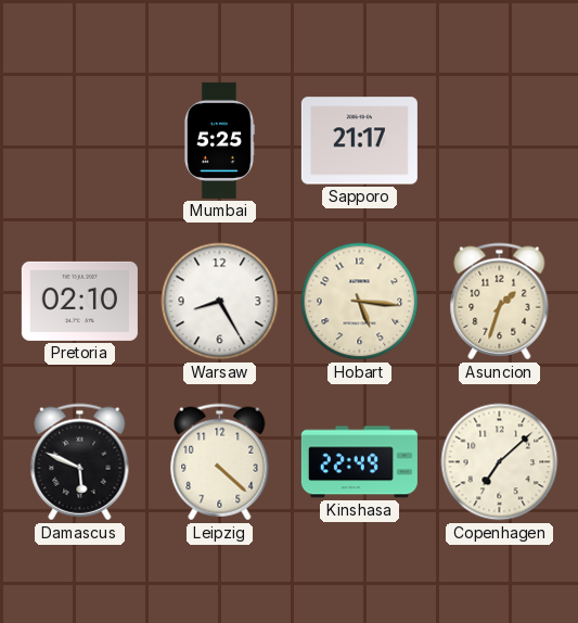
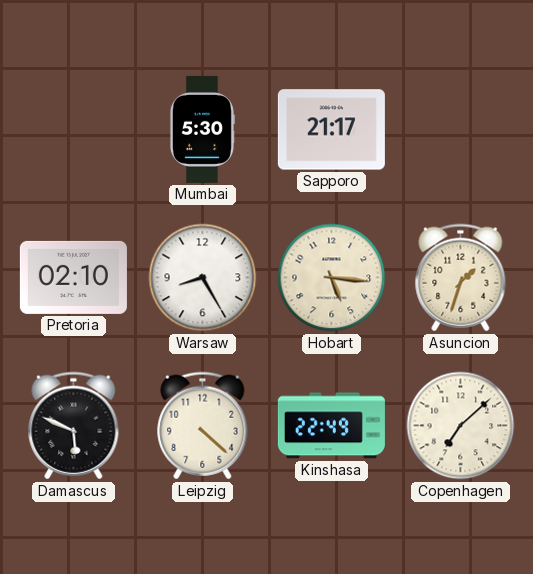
Mumbai: 5:25 -> 5:30 (202, 129)
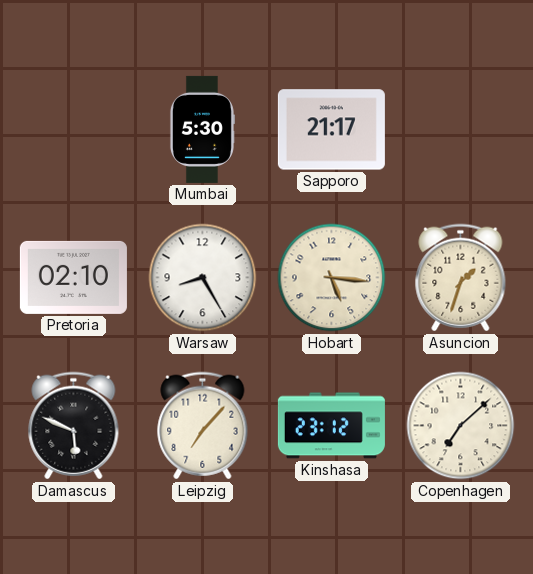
Leipzig: 4:22 -> 7:07 (203, 426)
Kinshasa: 22:49 -> 23:12 (331, 426)
